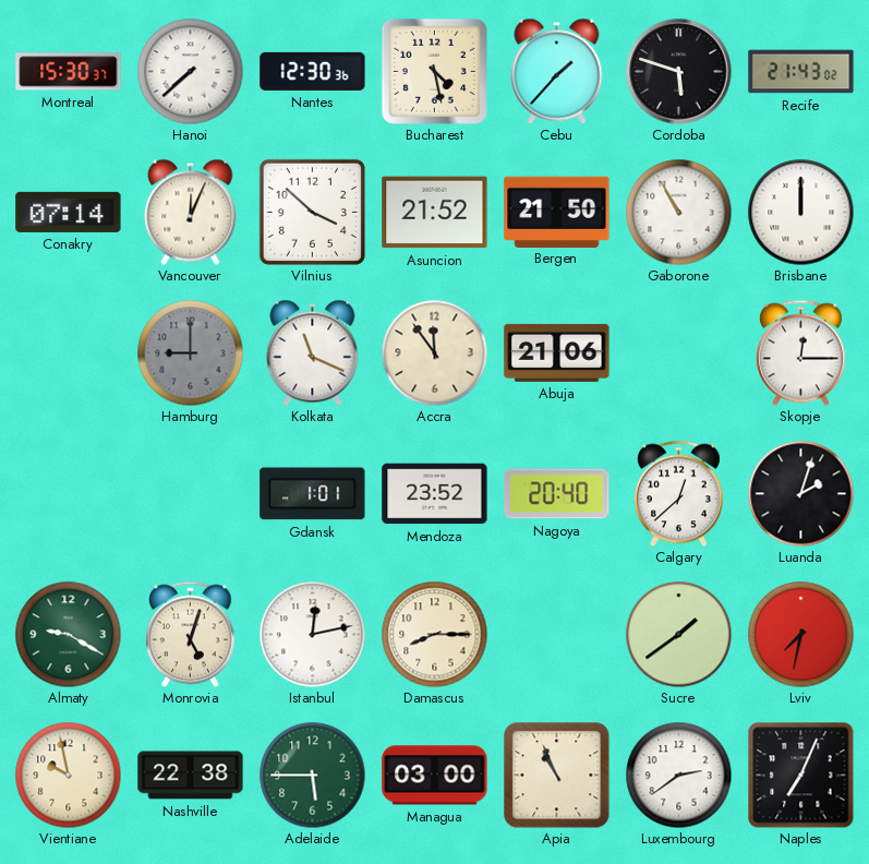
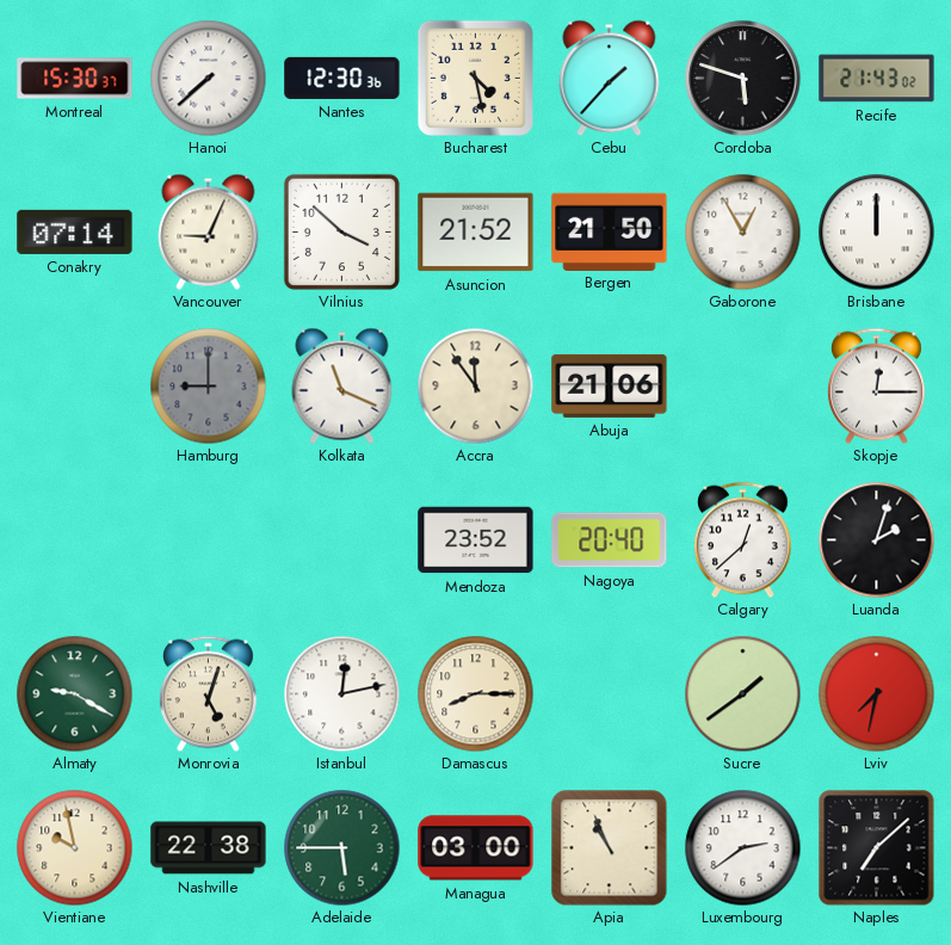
Vancouver: 12:04 -> 9:04 (209, 231)
Gaborone: 10:55 -> 12:55 (742, 231)
Gdansk: 1:01 -> none (313, 494)
Naples: 7:04 -> 7:08 (877, 848)
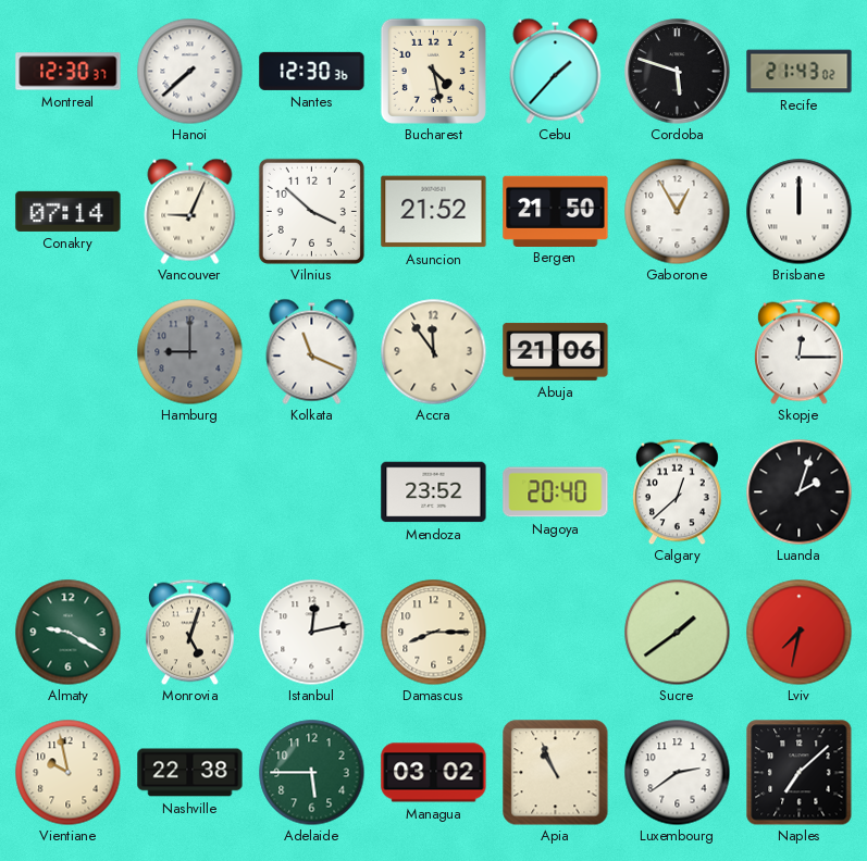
Montreal: 15:30 -> 12:30 (69, 72)
Managua: 03:00 -> 03:02 (434, 773)
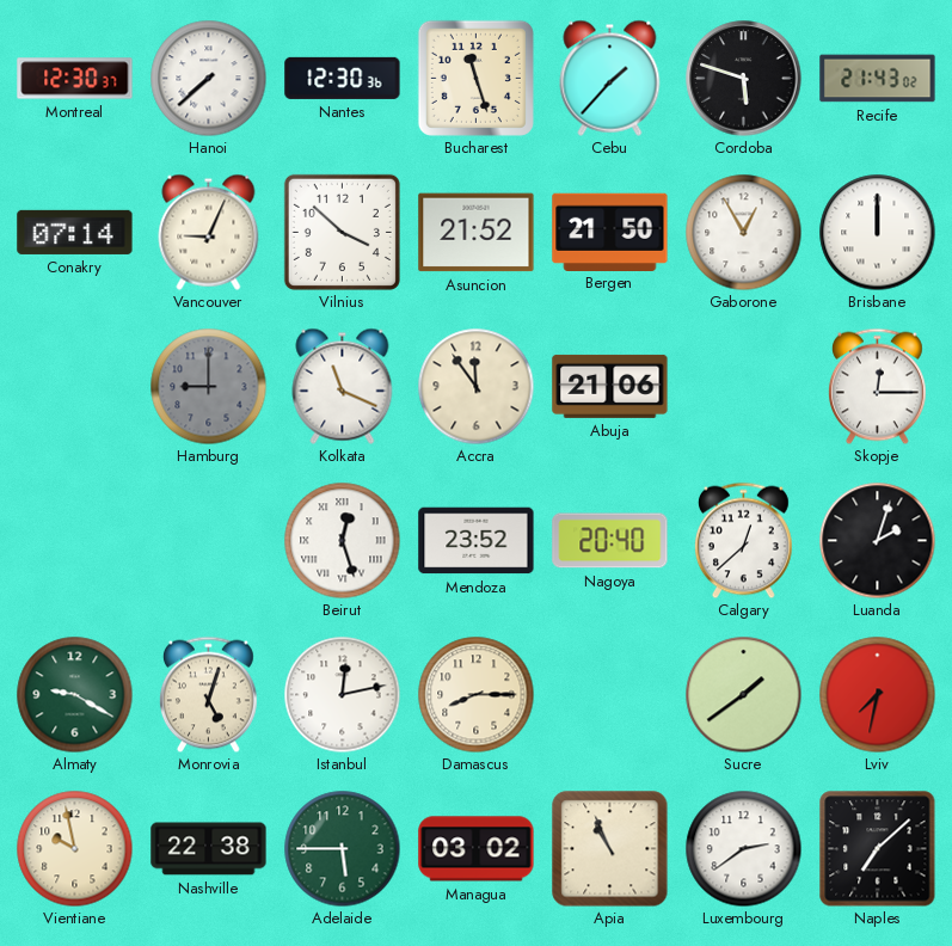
Bucharest: 4:28 -> 11:27 (475, 78)
Beirut: none -> 12:27 (342, 540)
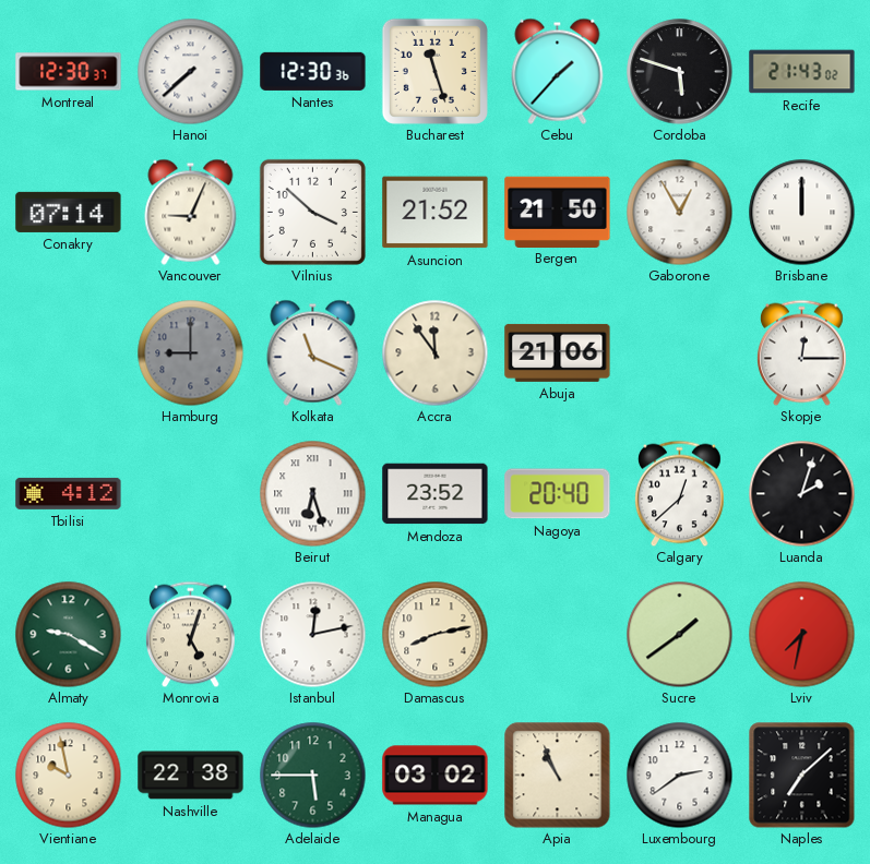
Tbilisi: none -> 4:12 (69, 493)
Beirut: 12:27 -> 6:27 (312, 493)
Damascus: 8:15 -> 8:13 (434, 634)
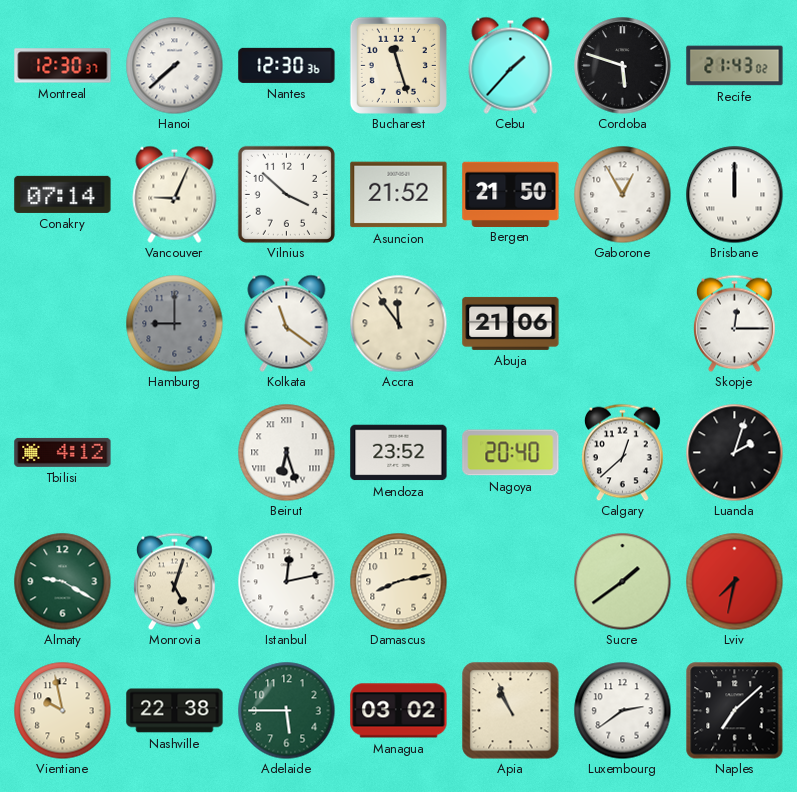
Kolkata: 11:19 -> 11:21 (287, 323)
